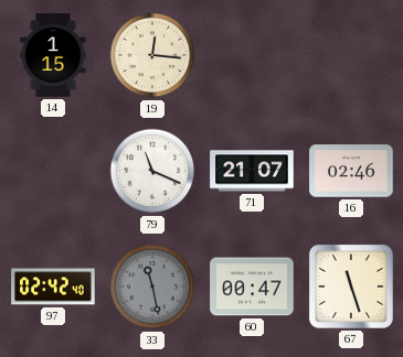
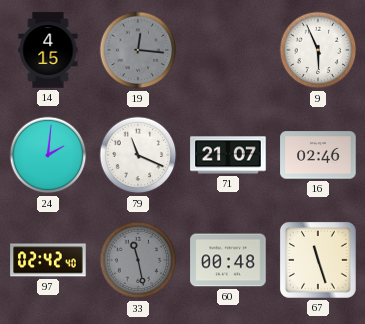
14: 1:15 -> 4:15 (48, 50)
19 dial: cream -> grey (138, 50)
9: none -> 5:56 (318, 50)
24: none -> 2:01 (48, 155)
60: 00:47 -> 00:48 (228, 260)
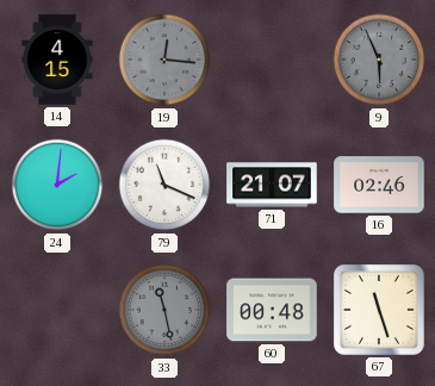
9 dial: white -> grey (379, 60)
97: 02:42 -> none (48, 260)
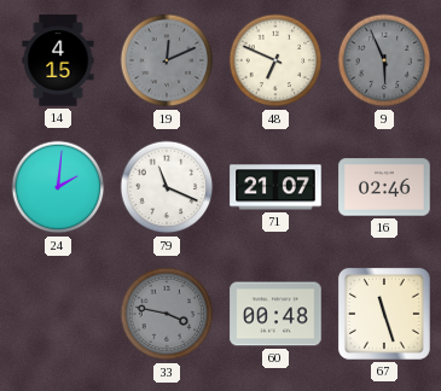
19: 12:16 -> 12:11 (167, 60)
48: none -> 6:49 (275, 60)
33: 11:28 -> 3:47 (167, 314)
